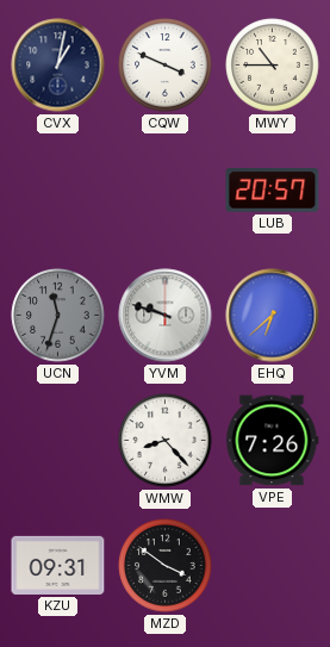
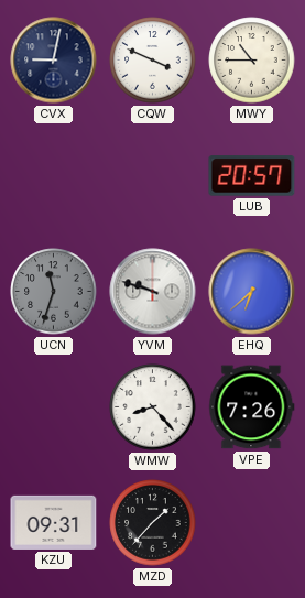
CVX: 1:02 -> 9:02 (54, 61)
MZD: 3:51 -> 1:37 (153, 523)
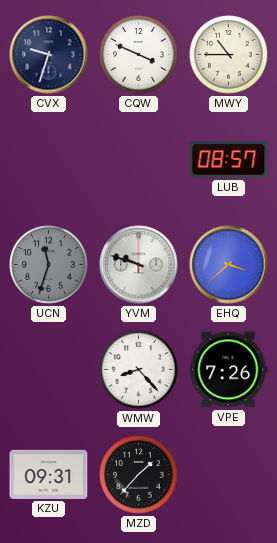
CVX: 9:02 -> 9:33 (49, 55)
LUB: 20:57 -> 08:57 (229, 160)
EHQ: 6:38 -> 3:38 (229, 265)
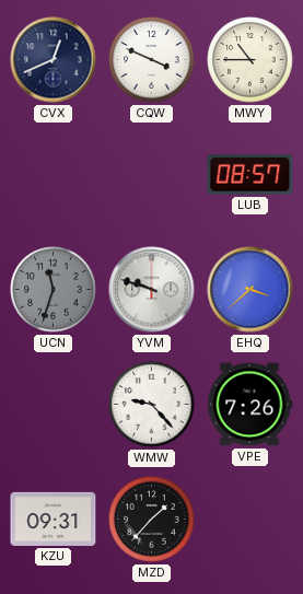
CVX: 9:33 -> 12:41 (54, 60)
WMW: 8:23 -> 9:23 (152, 405)
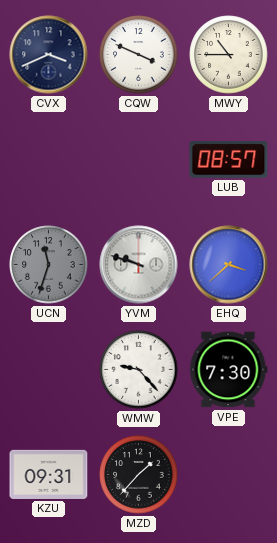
CVX: 12:41 -> 3:41 (49, 55)
VPE: 7:26 -> 7:30 (229, 370)
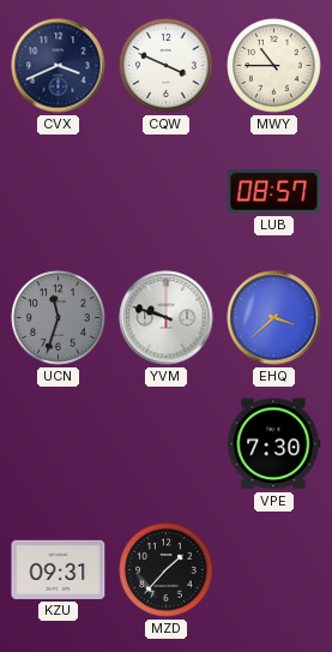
WMW: 9:23 -> none (139, 370)
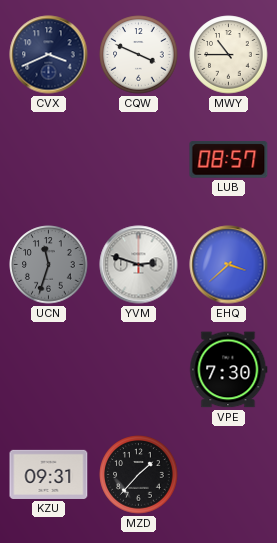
YVM: 9:48 -> 2:48 (139, 265)
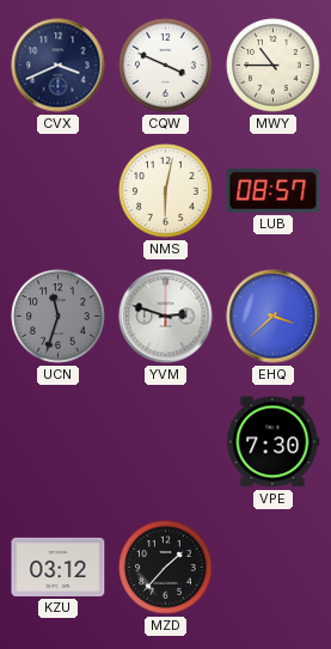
NMS: none -> 6:02 (166, 191)
KZU: 09:31 -> 03:12 (59, 567)
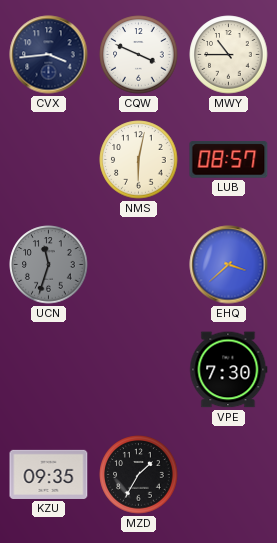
CVX: 3:41 -> 3:44 (49, 55)
YVM: 2:48 -> none (166, 317)
KZU: 03:12 -> 09:35 (49, 474)
MZD: 1:37 -> 1:35 (139, 475)
